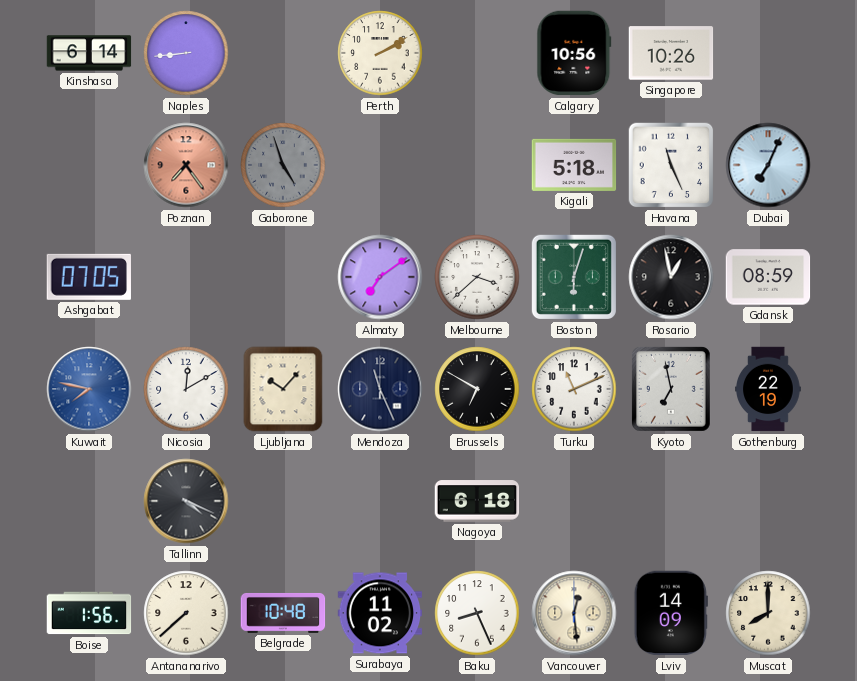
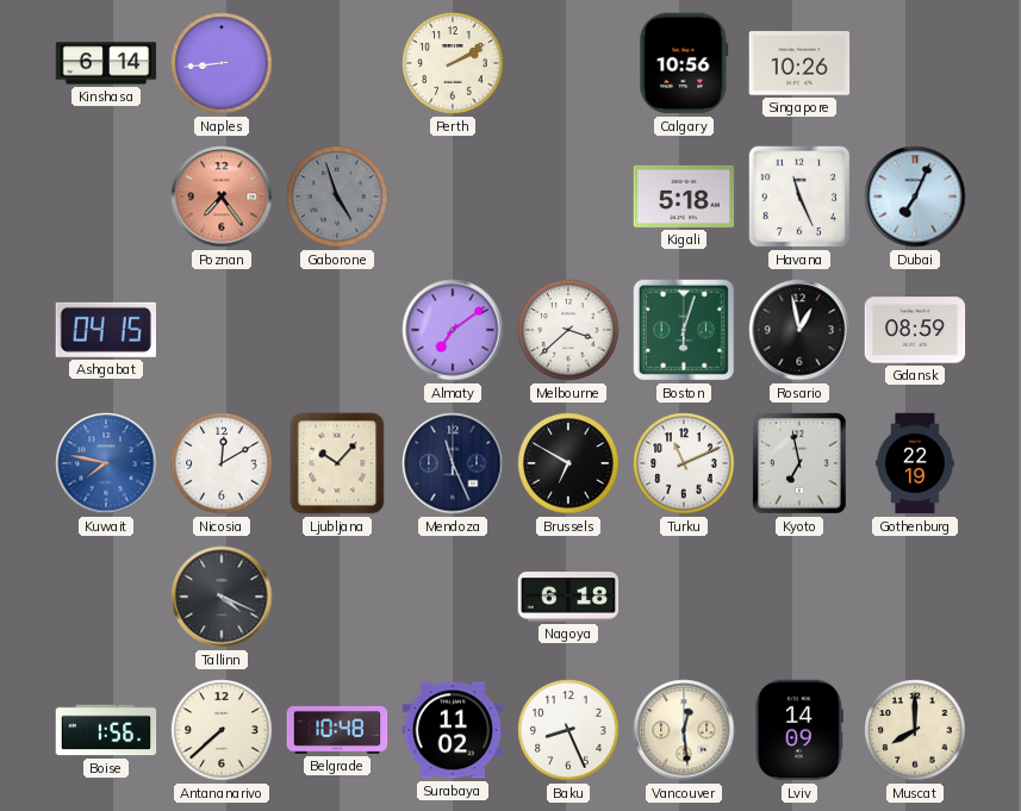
Ashgabat: 07:05 -> 04:15 (105, 330)
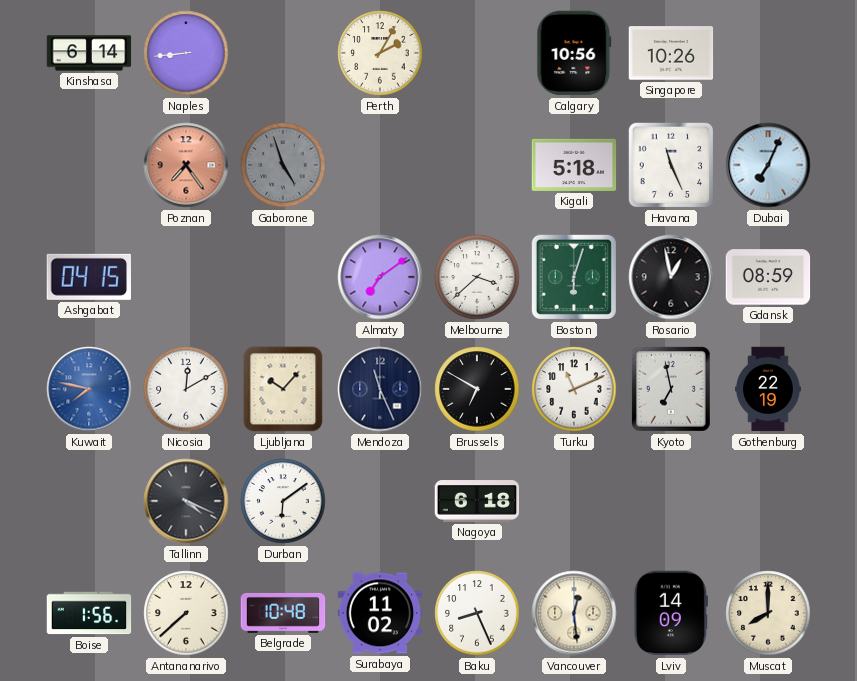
Perth: 2:10 -> 2:05 (380, 53)
Durban: none -> 6:09 (283, 501)
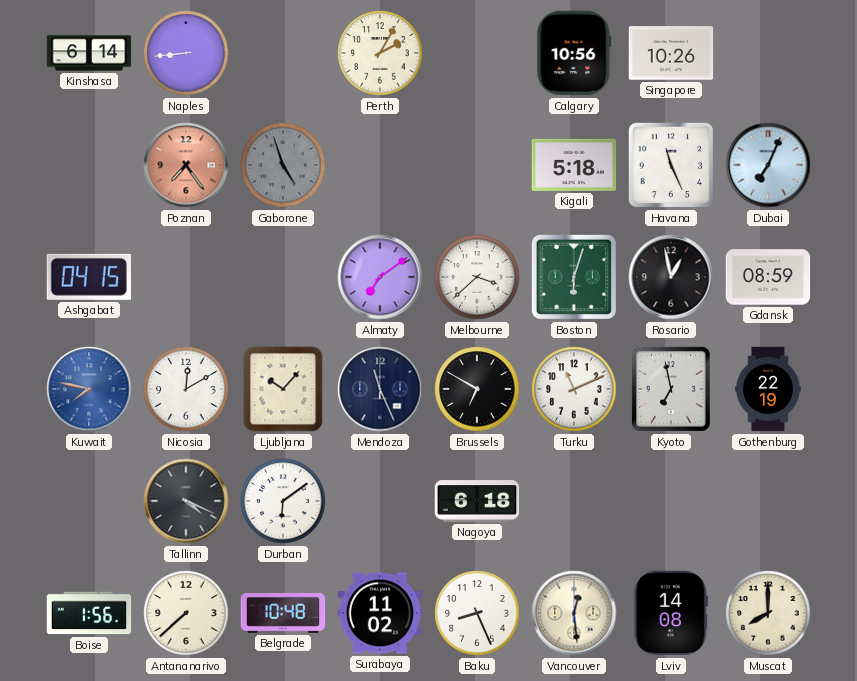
Lviv: 14:09 -> 14:08 (671, 613)
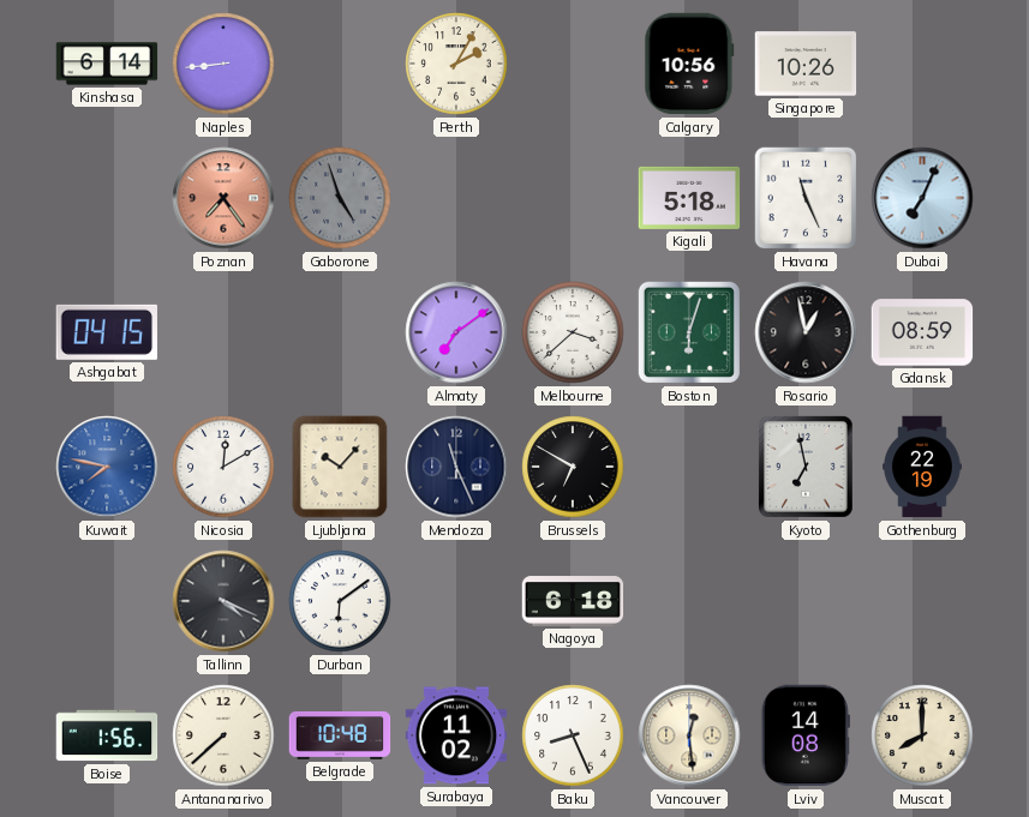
Turku: 11:11 -> none (574, 389)
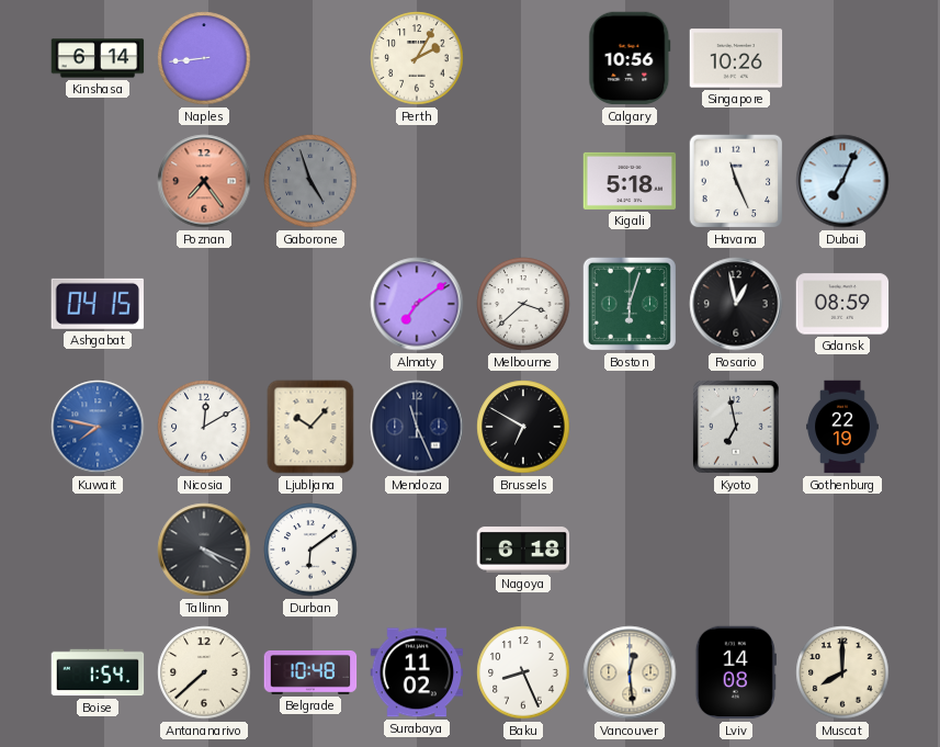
Boise: 1:56 -> 1:54 (98, 672)
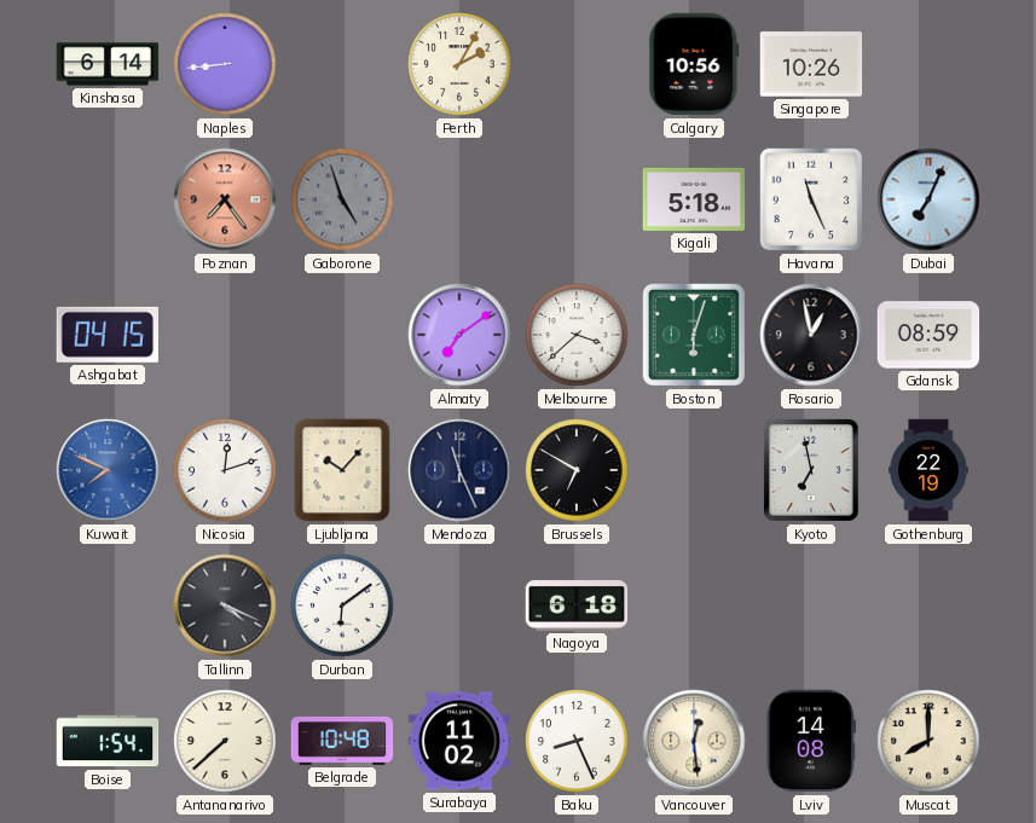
Kuwait: 7:47 -> 7:49 (108, 470)
Nicosia: 12:10 -> 12:12 (225, 470)
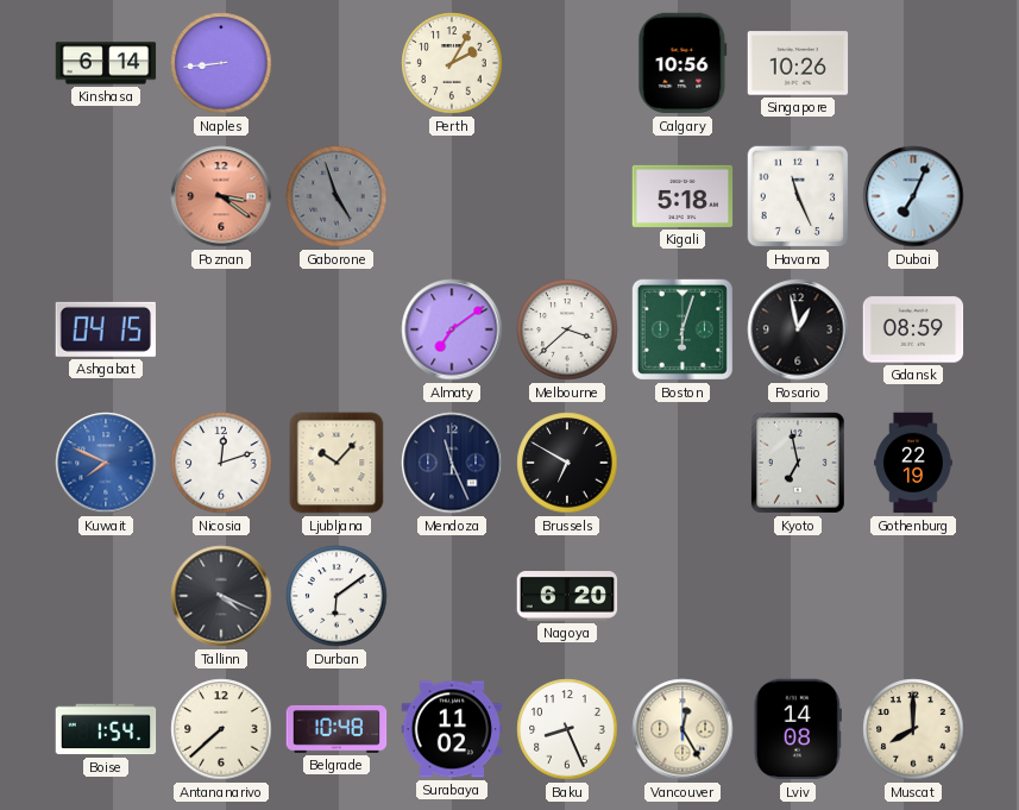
Poznan: 7:24 -> 3:21 (221, 196)
Nagoya: 6:18 -> 6:20 (567, 596)
Vancouver: 12:29 -> 12:25 (683, 729)
